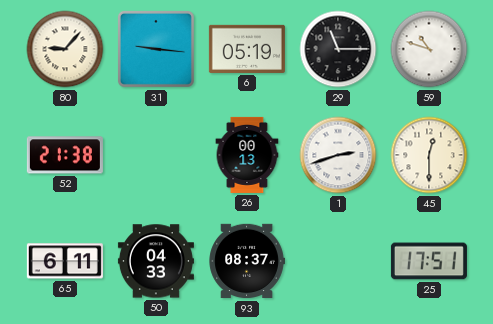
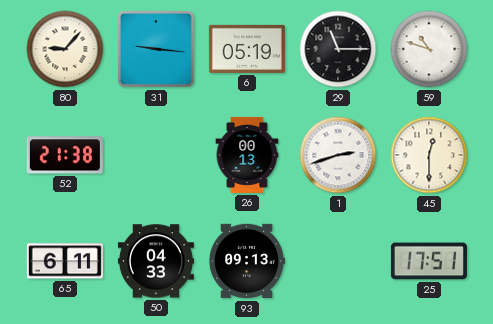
93: 08:37 -> 09:13 (247, 261)
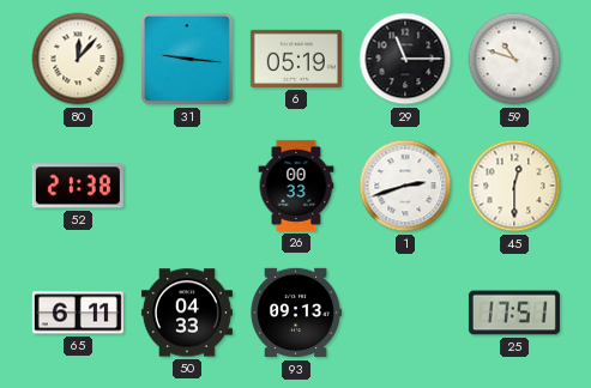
80: 9:07 -> 12:07 (78, 59)
26: 00:13 -> 00:33 (296, 186)
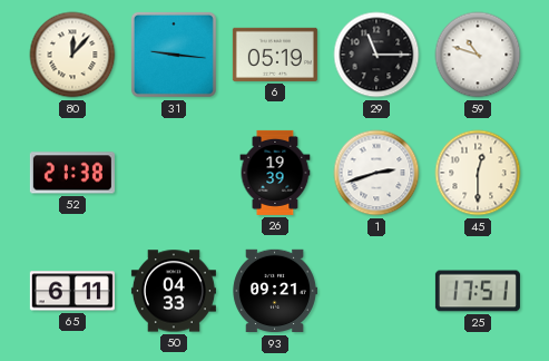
26: 00:33 -> 19:39 (275, 173)
93: 09:13 -> 09:21 (275, 291)
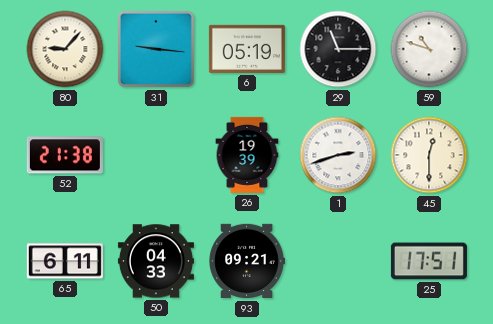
80: 12:07 -> 9:07 (65, 49)
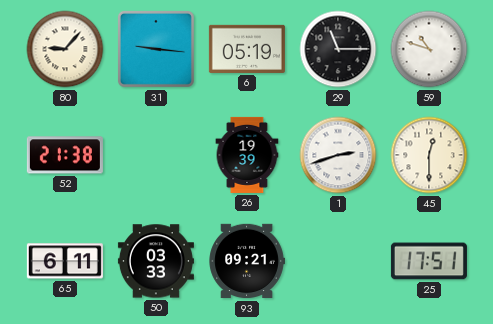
50: 04:33 -> 03:33 (156, 261)
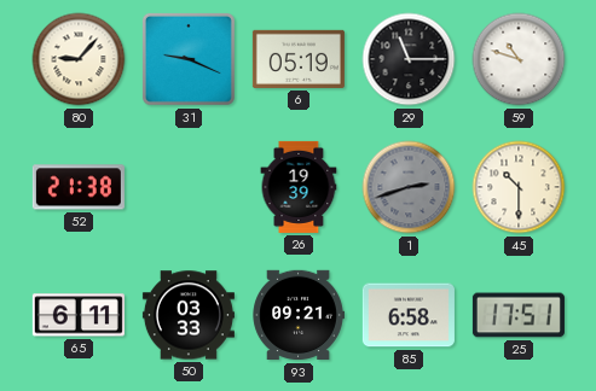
31: 9:16 -> 9:19 (189, 59)
1 dial: white -> grey (409, 187)
45: 12:30 -> 10:30 (519, 187)
85: none -> 6:58 (409, 315)
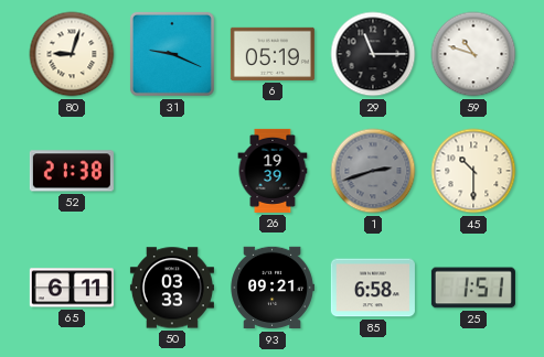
80: 9:07 -> 9:03 (72, 54)
25: 17:51 -> 1:51 (473, 288)
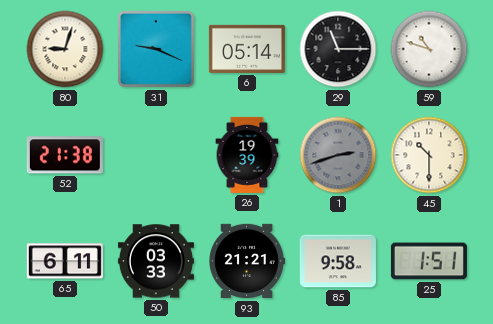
6: 05:19 -> 05:14 (247, 49)
93: 09:21 -> 21:21 (247, 261)
85: 6:58 -> 9:58 (338, 261)
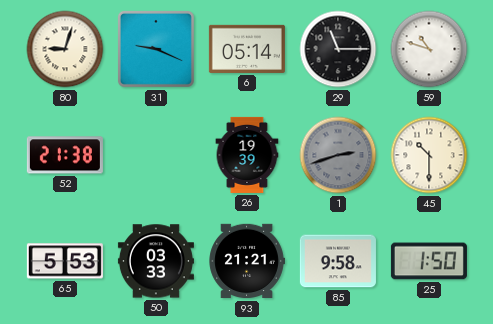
65: 6:11 -> 5:53 (65, 261)
25: 1:51 -> 1:50 (429, 261)
